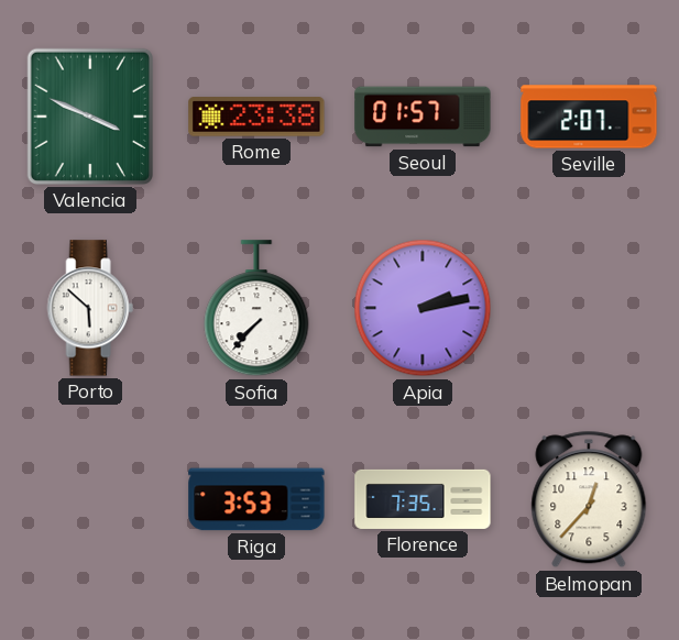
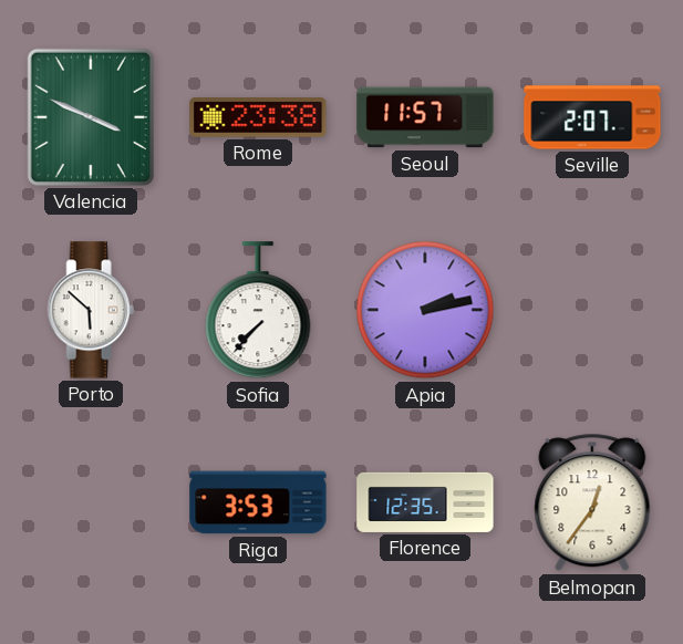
Seoul: 01:57 -> 11:57 (425, 117)
Florence: 7:35 -> 12:35 (425, 502)
Belmopan: 12:37 -> 12:36 (592, 502)
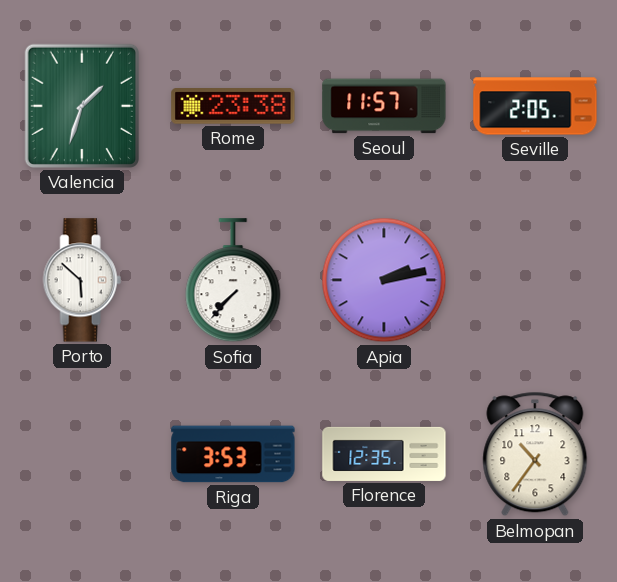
Valencia: 3:49 -> 1:33 (82, 106)
Seville: 2:07 -> 2:05 (535, 106)
Belmopan: 12:36 -> 10:36 (535, 454)
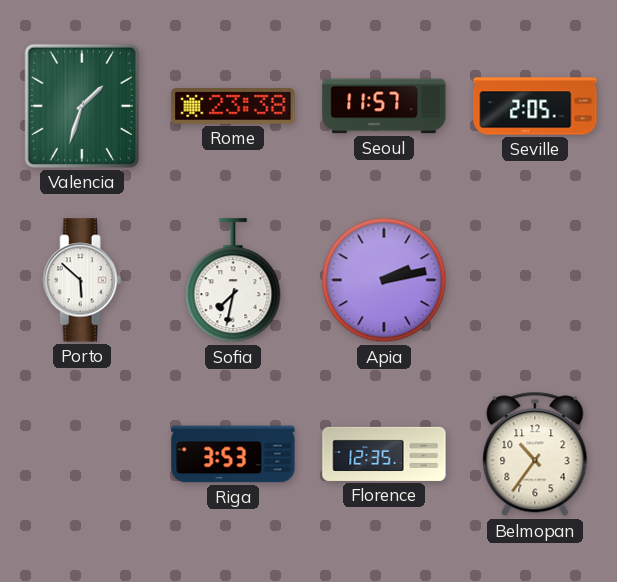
Sofia: 7:37 -> 7:32 (233, 281)
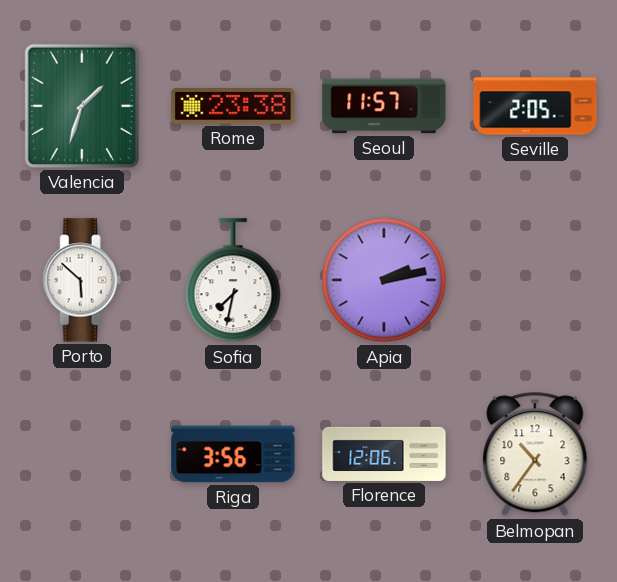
Riga: 3:53 -> 3:56 (233, 454)
Florence: 12:35 -> 12:06 (384, 454)
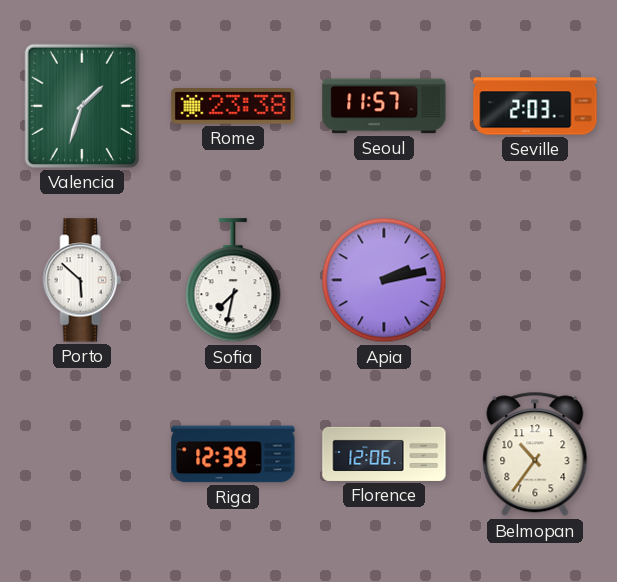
Seville: 2:05 -> 2:03 (535, 106)
Riga: 3:56 -> 12:39 (233, 454)
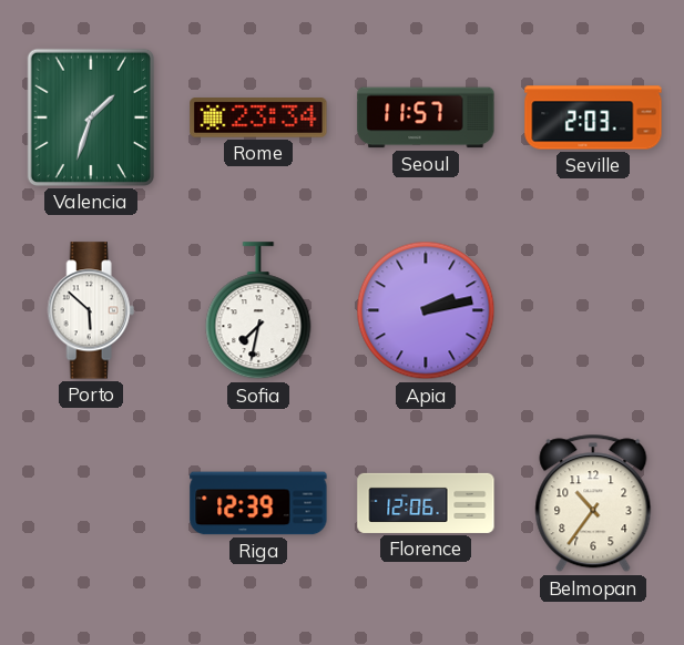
Rome: 23:38 -> 23:34 (258, 117)
